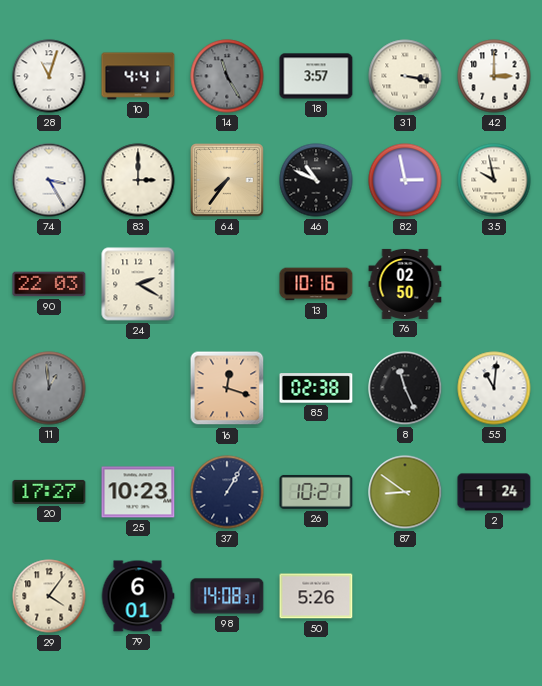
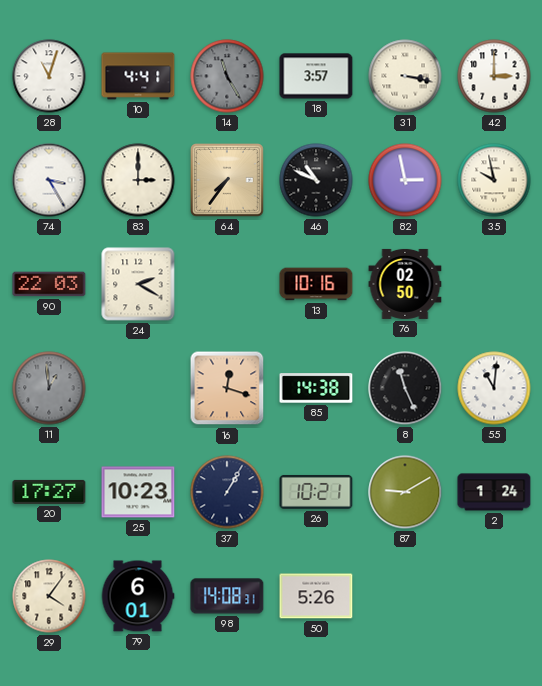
85: 02:38 -> 14:38 (316, 388)
87: 8:51 -> 9:10 (405, 492)
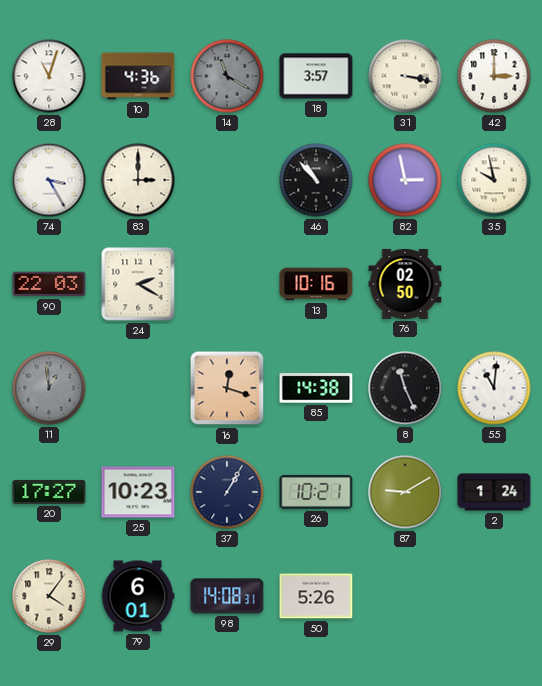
10: 4:41 -> 4:36 (138, 76)
14: 11:25 -> 11:20 (227, 76)
64: 7:36 -> none (228, 181)
46: 10:49 -> 10:53 (316, 180)
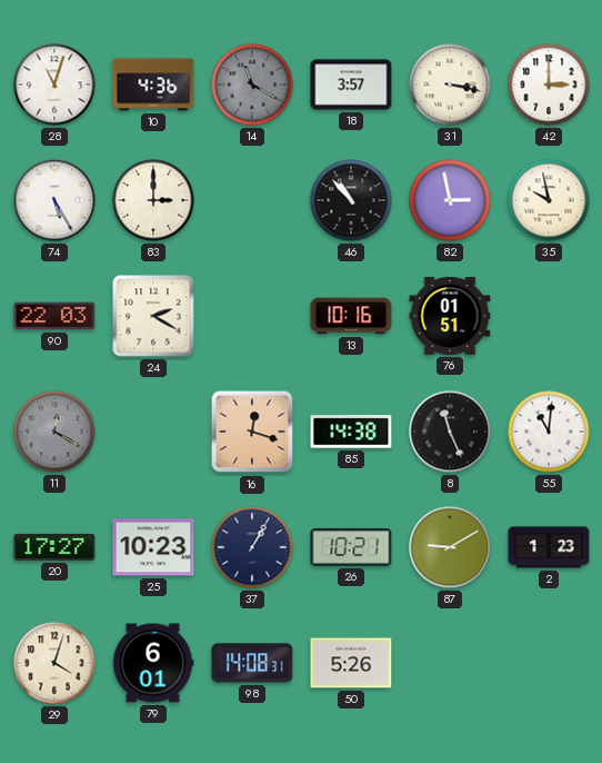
74: 3:25 -> 5:25 (54, 200)
76: 02:50 -> 01:51 (450, 316)
11: 12:59 -> 12:20 (54, 432)
2: 1:24 -> 1:23 (549, 547)
29: 4:06 -> 4:03 (54, 663)
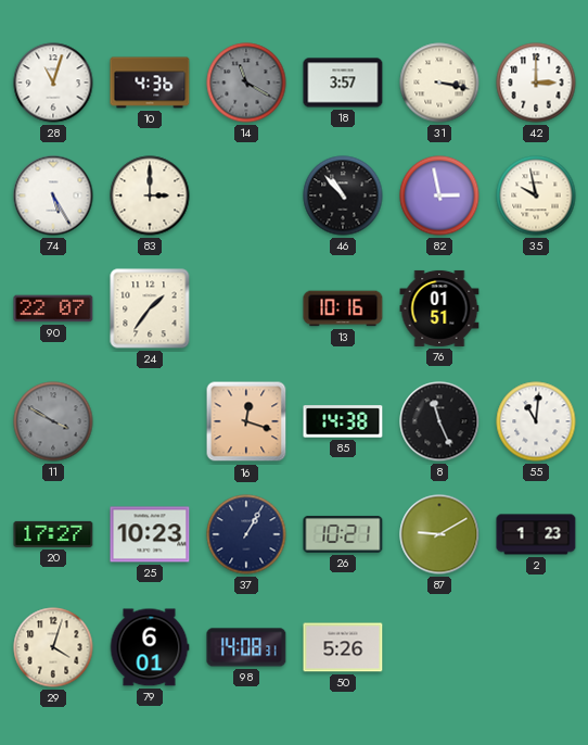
90: 22:03 -> 22:07 (53, 308)
24: 2:20 -> 1:36 (150, 308)
11: 12:20 -> 3:50 (53, 421)
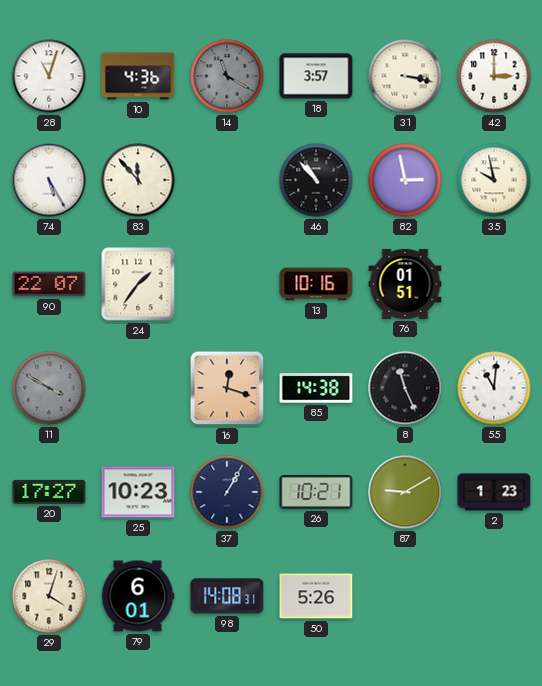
83: 3:00 -> 11:53 (138, 180)
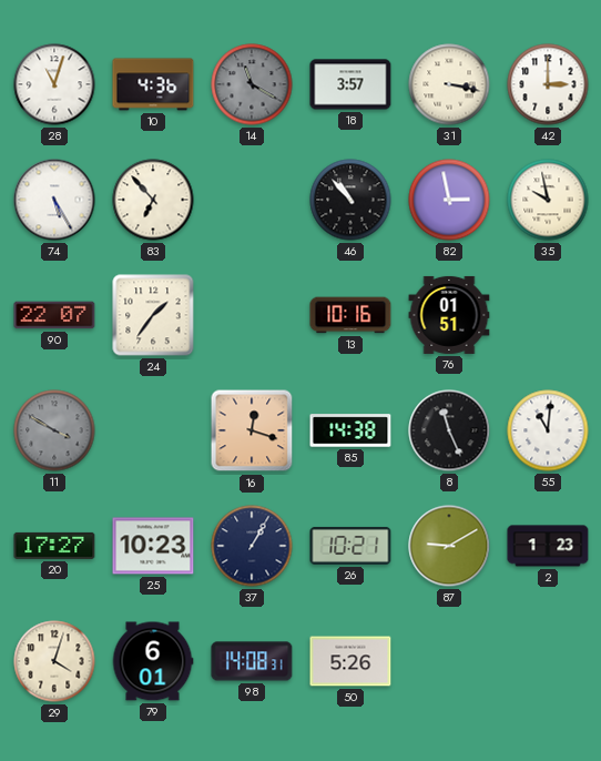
83: 11:53 -> 6:53 (153, 200)
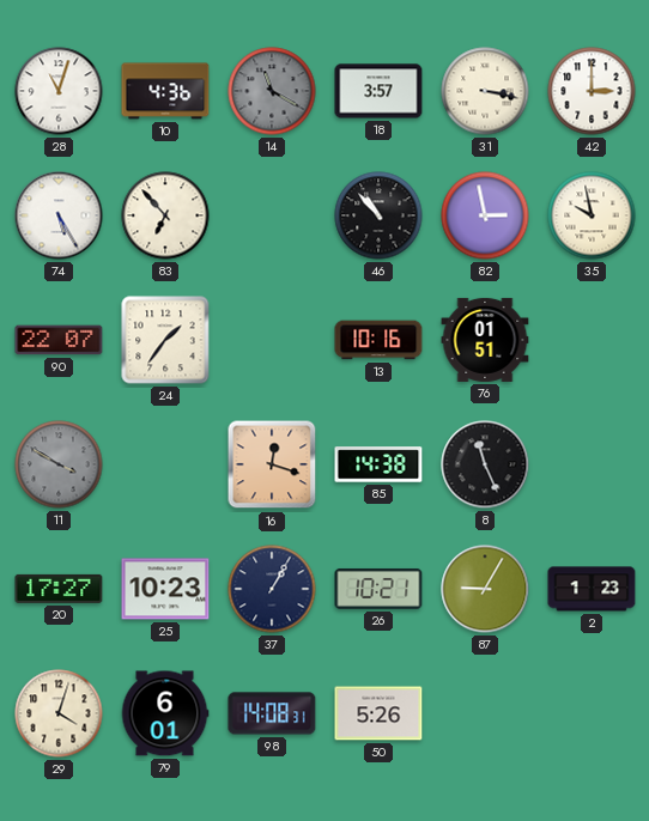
55: 11:01 -> none (548, 430)
87: 9:10 -> 9:05 (485, 589)
